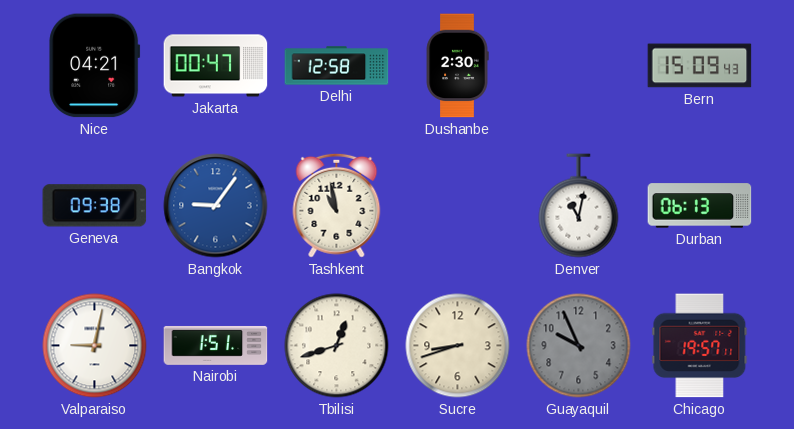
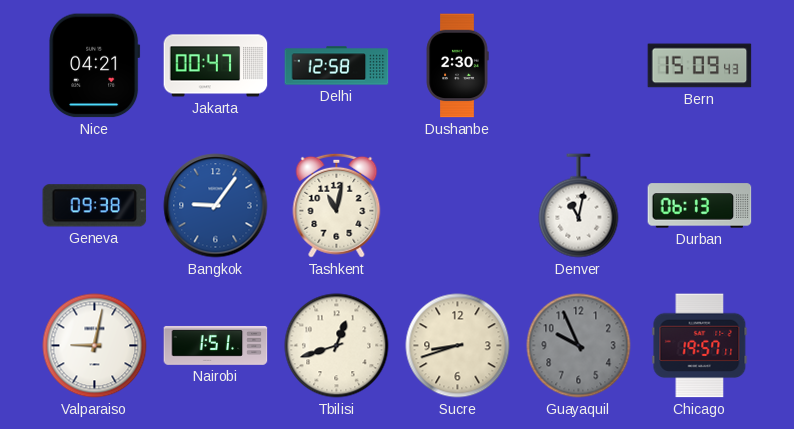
Tashkent: 10:58 -> 11:02 (337, 205)
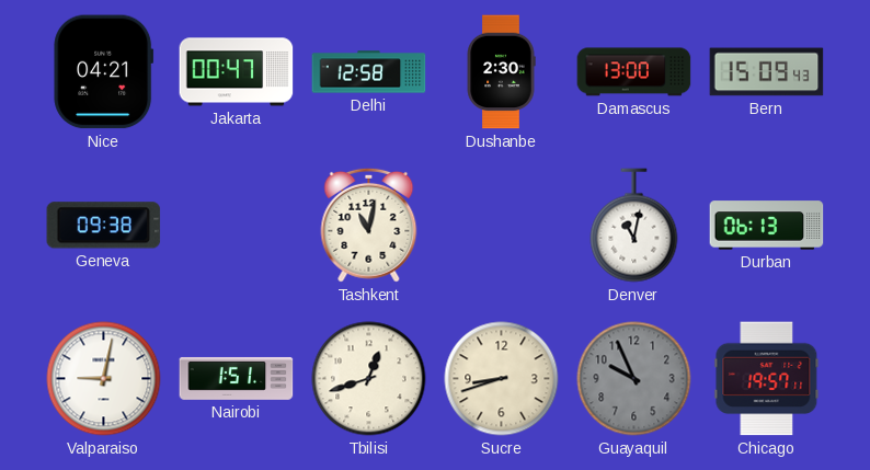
Damascus: none -> 13:00 (634, 72)
Bangkok: 9:06 -> none (216, 206)
